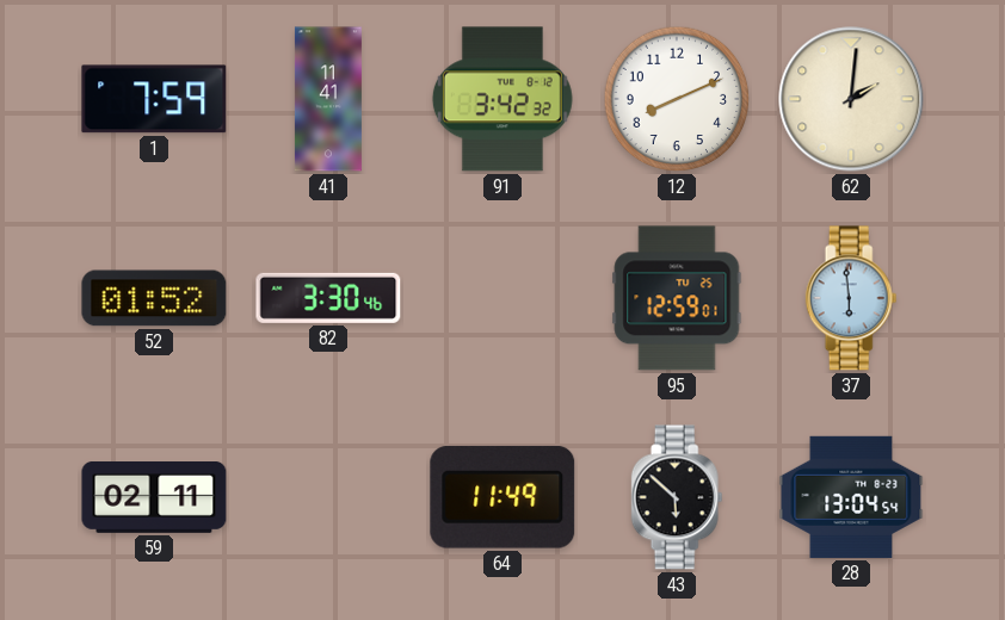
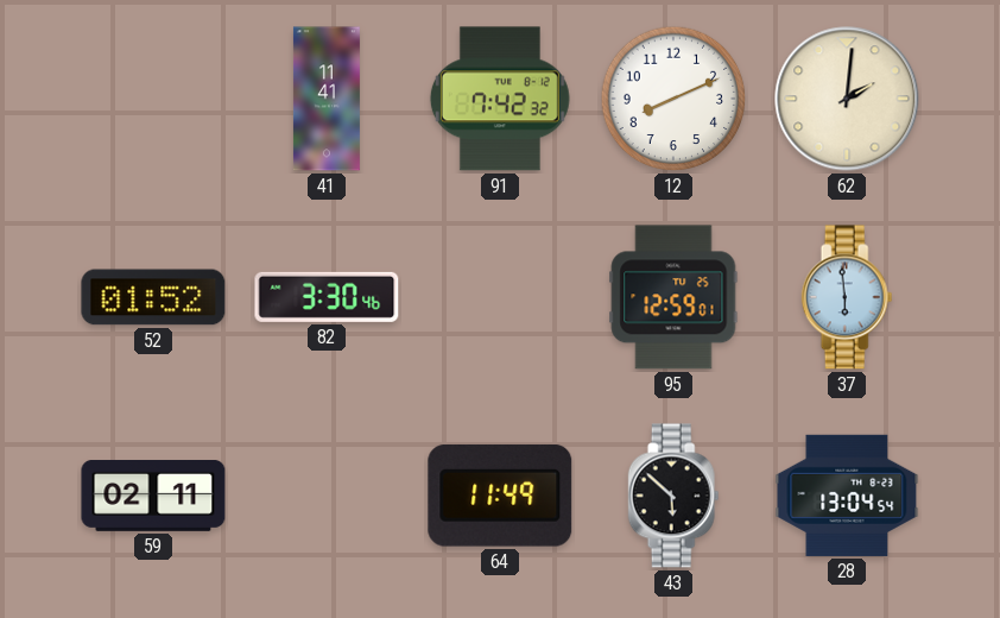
1: 7:59 -> none (154, 99)
91: 3:42 -> 7:42 (500, 99)
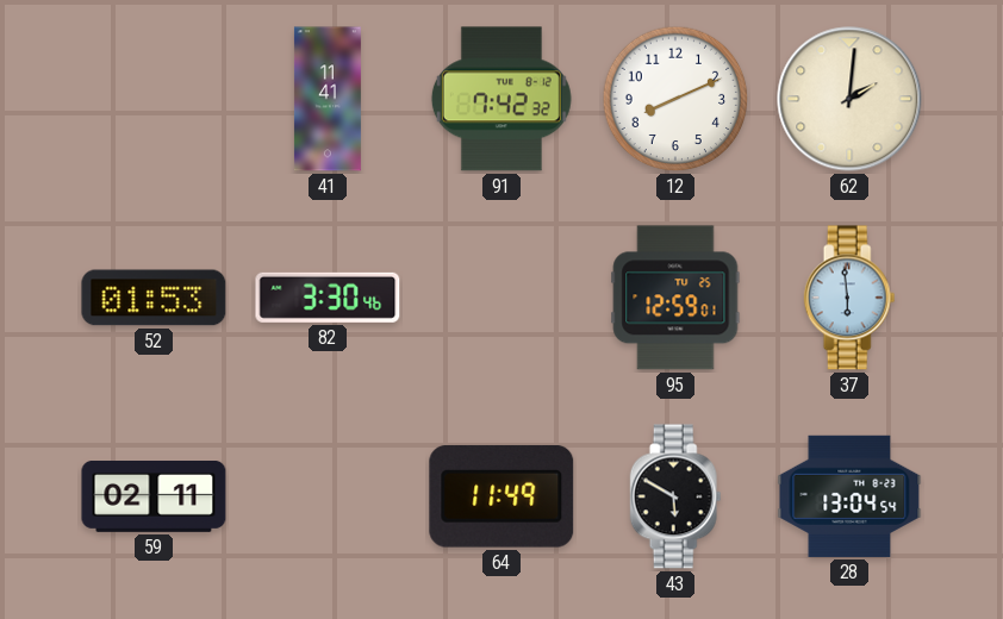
52: 01:52 -> 01:53 (154, 298)
43: 5:52 -> 5:50 (675, 496)
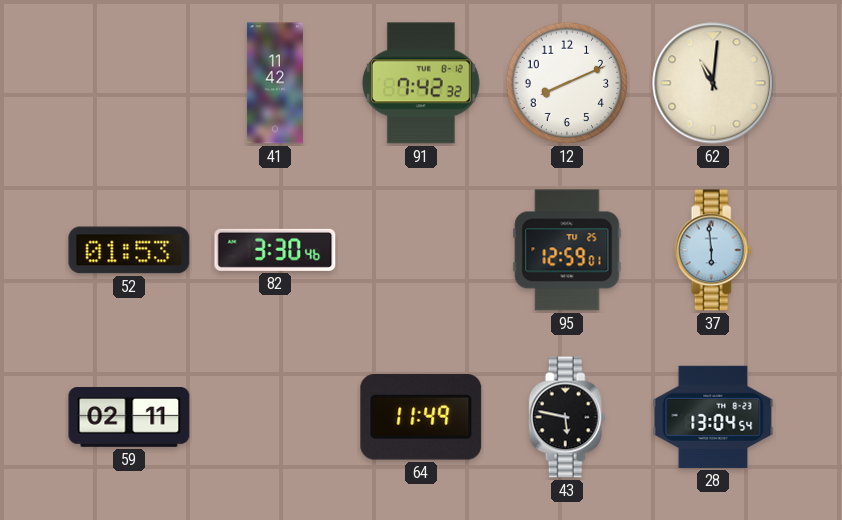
41: 11:41 -> 11:42 (275, 83)
62: 2:01 -> 11:01 (713, 83)
43: 5:50 -> 5:47 (567, 417)
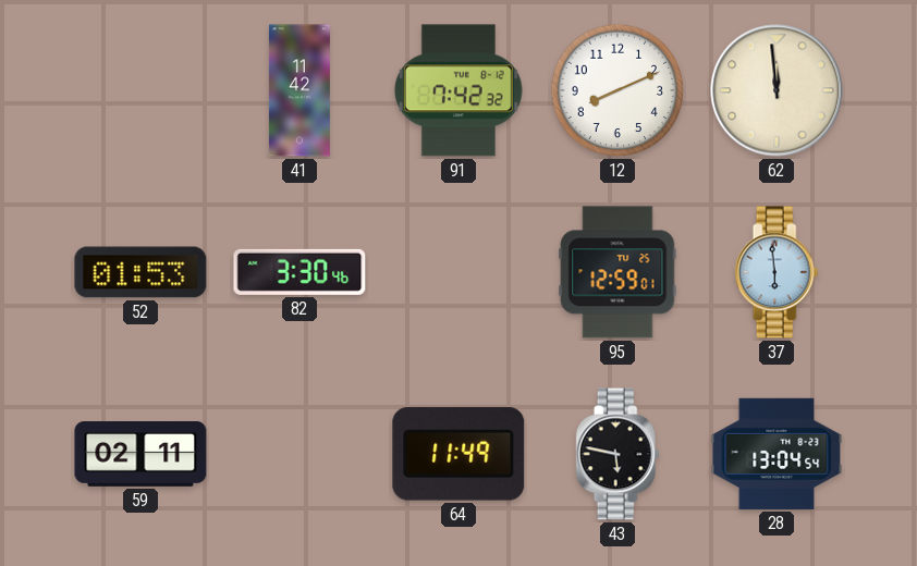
62: 11:01 -> 11:59 (777, 90)
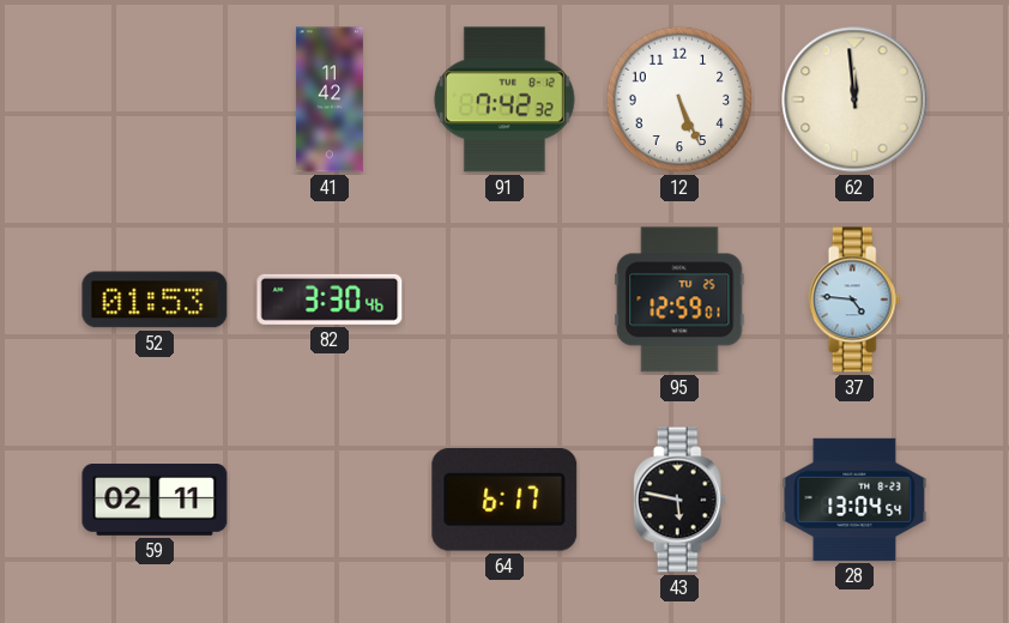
12: 8:11 -> 5:26 (679, 99)
37: 5:59 -> 4:46 (854, 300)
64: 11:49 -> 6:17 (505, 500)
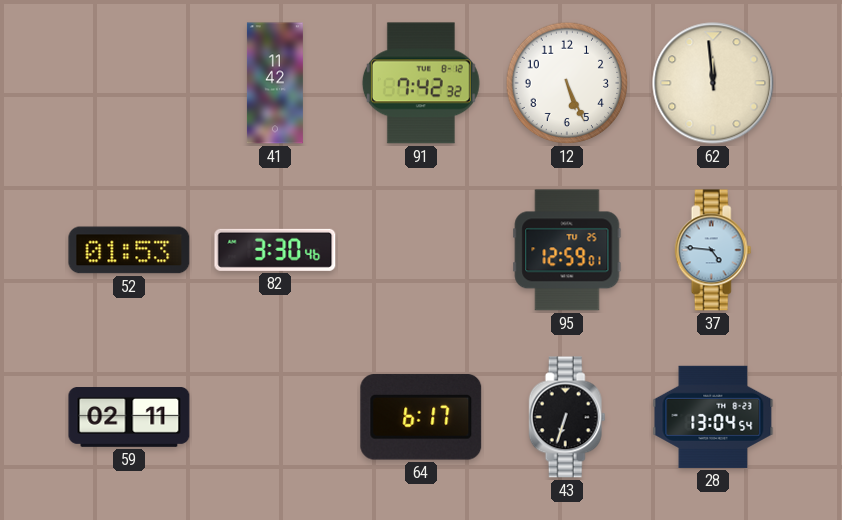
43: 5:47 -> 6:33 (567, 417)
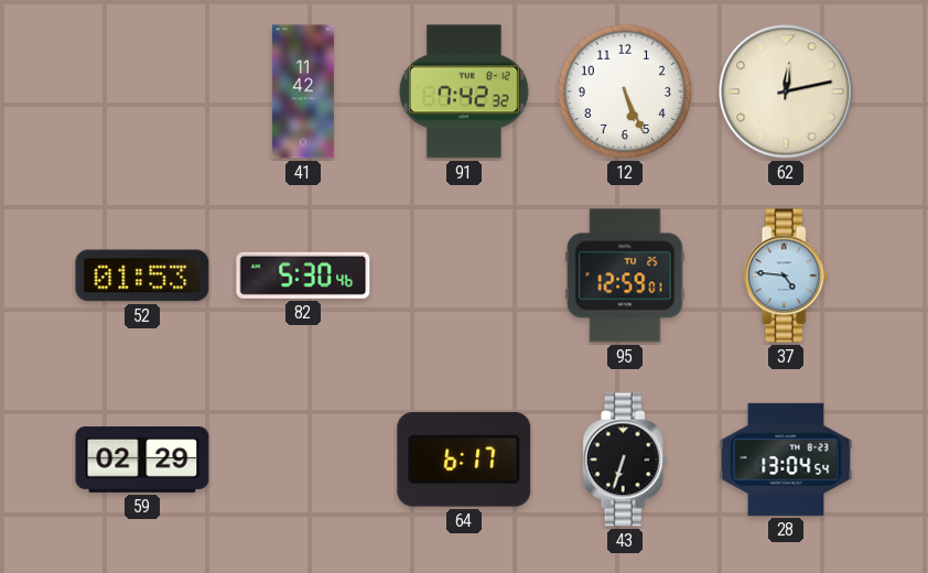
62: 11:59 -> 12:13 (786, 91)
82: 3:30 -> 5:30 (303, 275)
59: 02:11 -> 02:29 (142, 461)
